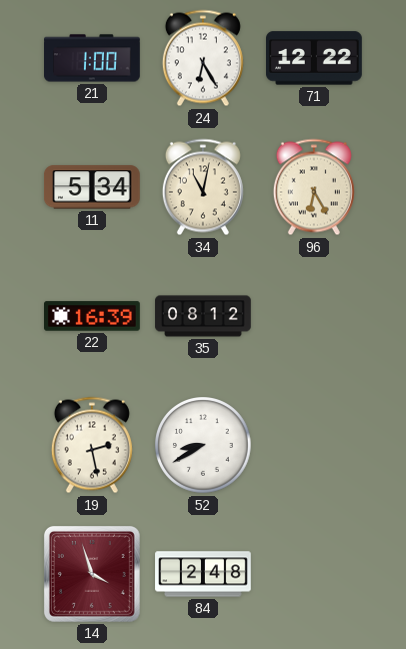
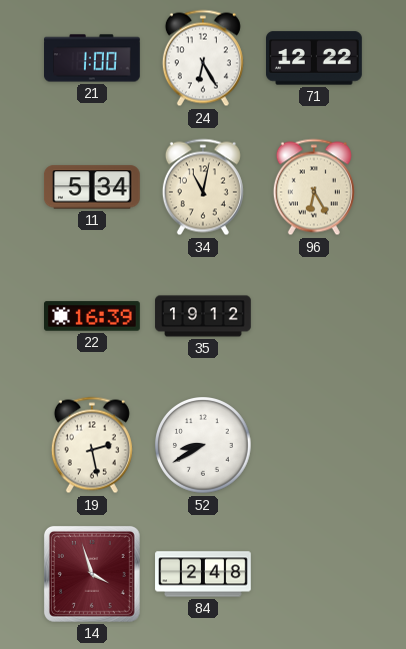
35: 08:12 -> 19:12 (203, 316)
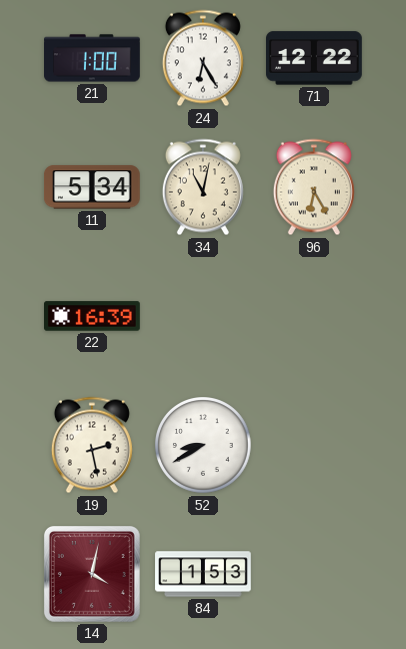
35: 19:12 -> none (203, 316)
14: 3:57 -> 4:02 (92, 574)
84: 2:48 -> 1:53 (203, 574)
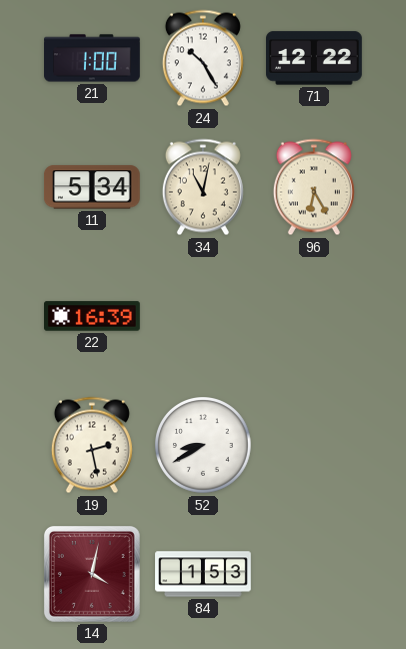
24: 6:25 -> 10:25 (203, 58)
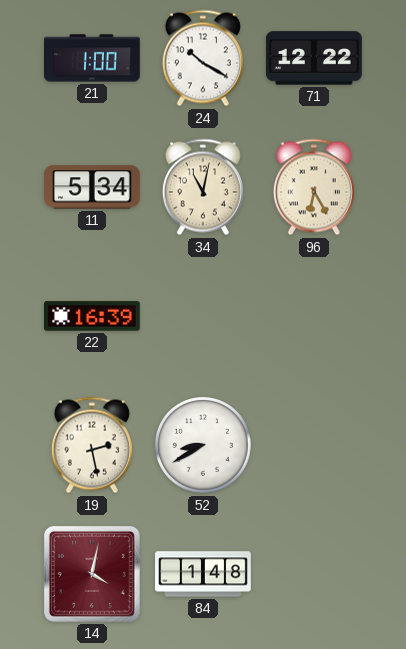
24: 10:25 -> 10:20 (203, 58)
84: 1:53 -> 1:48 (203, 574)
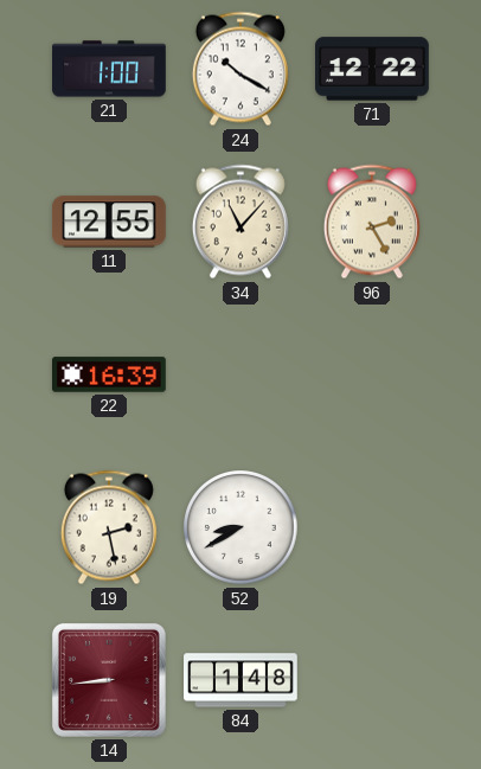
11: 5:34 -> 12:55 (110, 222)
34: 11:02 -> 11:07 (240, 222)
96: 6:25 -> 2:25 (372, 222)
14: 4:02 -> 8:44 (109, 680)
